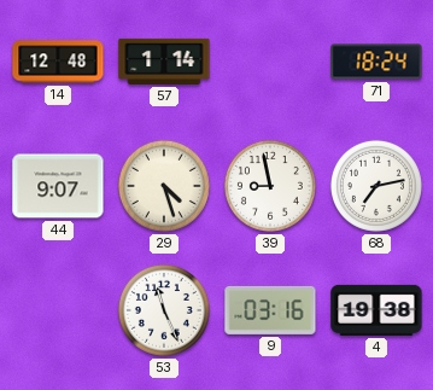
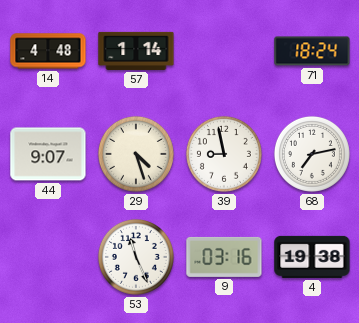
14: 12:48 -> 4:48 (48, 51)
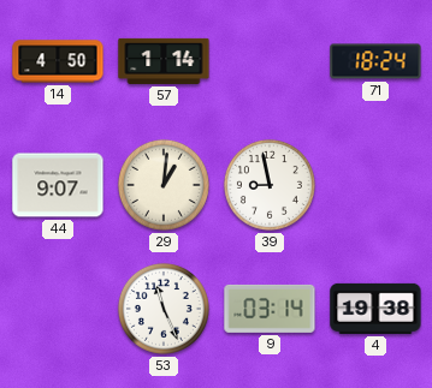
14: 4:48 -> 4:50 (58, 61)
29: 4:27 -> 1:01 (164, 185)
68: 7:13 -> none (312, 154)
9: 03:16 -> 03:14 (270, 309)
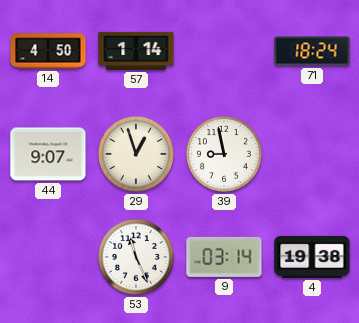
29: 1:01 -> 12:57 (136, 154)
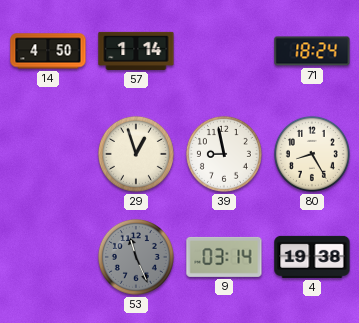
44: 9:07 -> none (48, 154)
80: none -> 8:25 (312, 154)
53 dial: white -> grey (136, 257)
